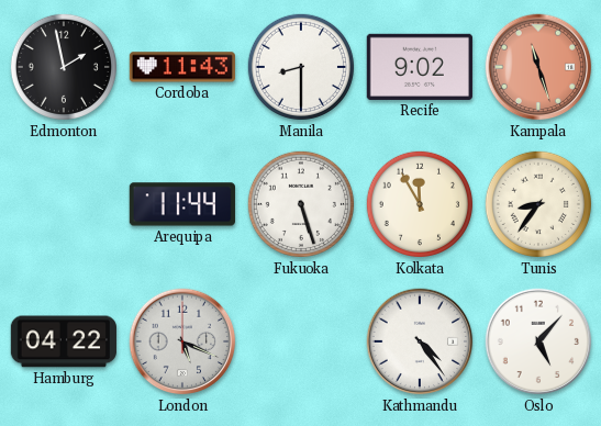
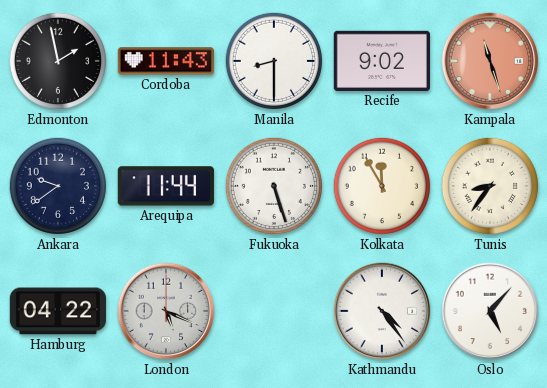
Ankara: none -> 9:39 (58, 186)
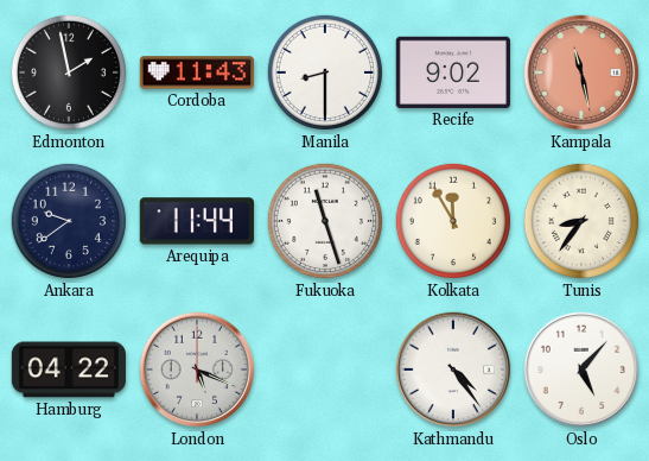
Kampala: 11:27 -> 11:28 (581, 72)
Fukuoka: 5:27 -> 11:27 (325, 221)
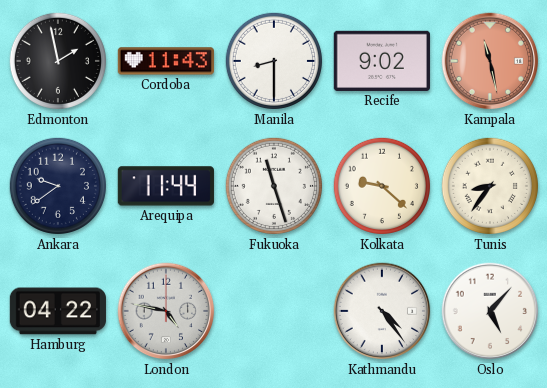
Kolkata: 11:55 -> 9:22 (382, 186)
London: 5:19 -> 4:47 (166, 311)
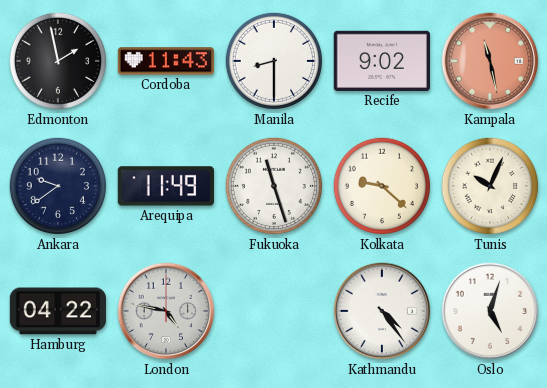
Arequipa: 11:44 -> 11:49 (166, 186)
Tunis: 8:36 -> 10:04 (490, 186)
Oslo: 5:07 -> 5:03 (490, 311)
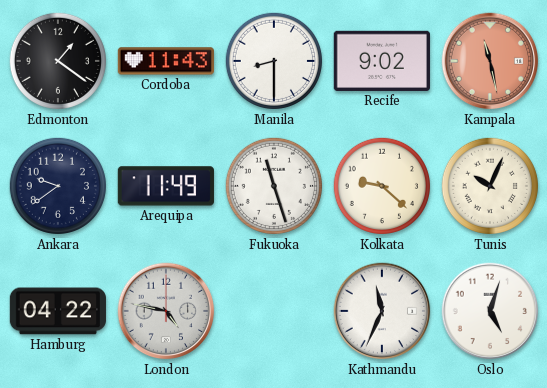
Edmonton: 1:58 -> 1:21 (58, 61)
Kathmandu: 4:24 -> 11:34 (382, 311)
